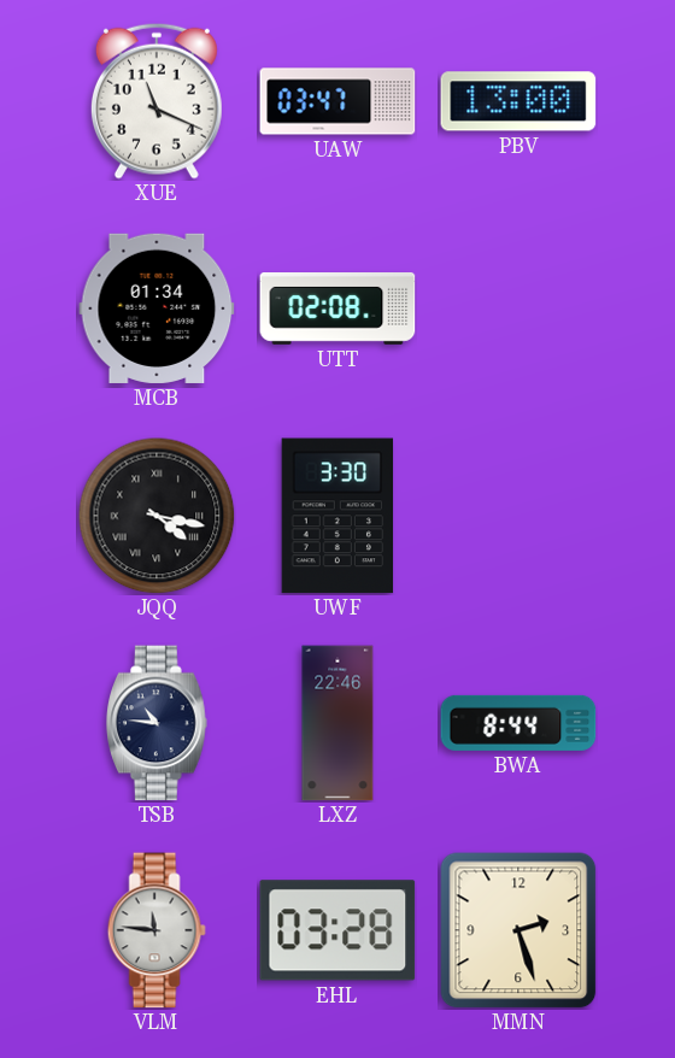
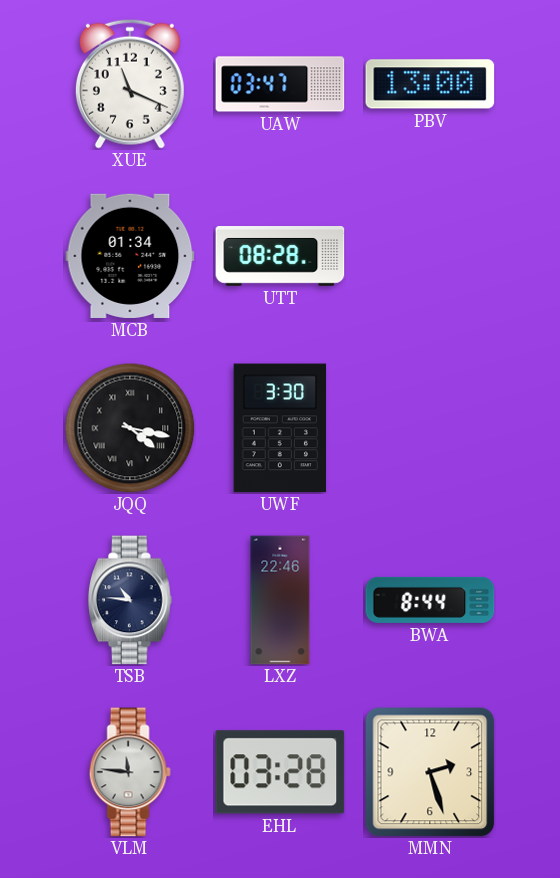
UTT: 02:08 -> 08:28 (280, 257)
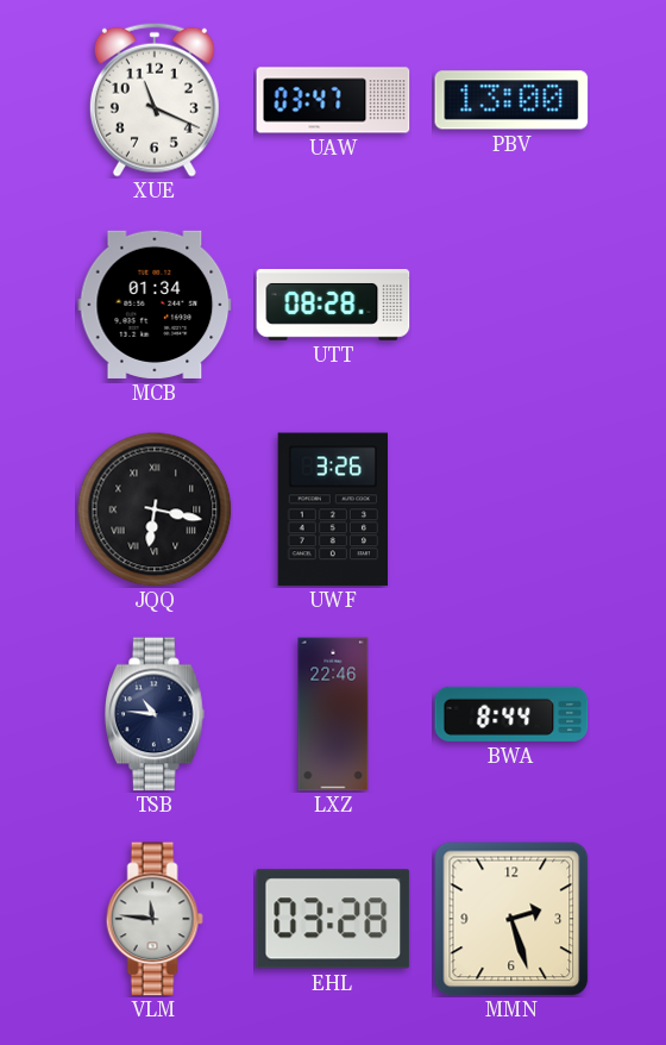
JQQ: 4:17 -> 6:17 (155, 509)
UWF: 3:30 -> 3:26 (333, 509)
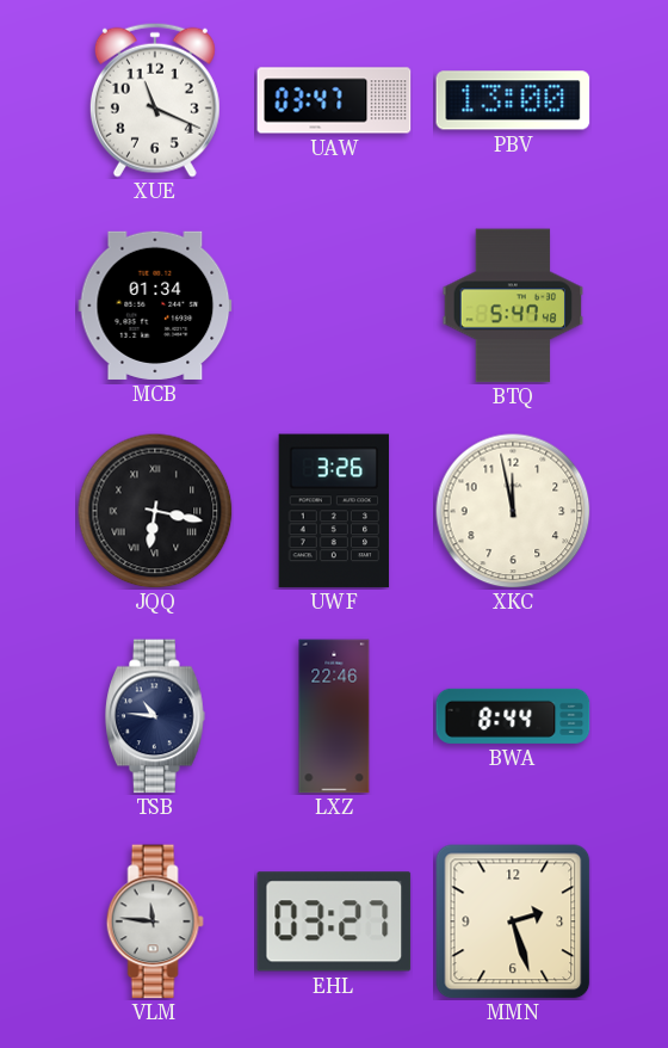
UTT: 08:28 -> none (333, 306)
BTQ: none -> 5:47 (513, 306)
XKC: none -> 11:58 (513, 511)
EHL: 03:28 -> 03:27 (334, 921)
